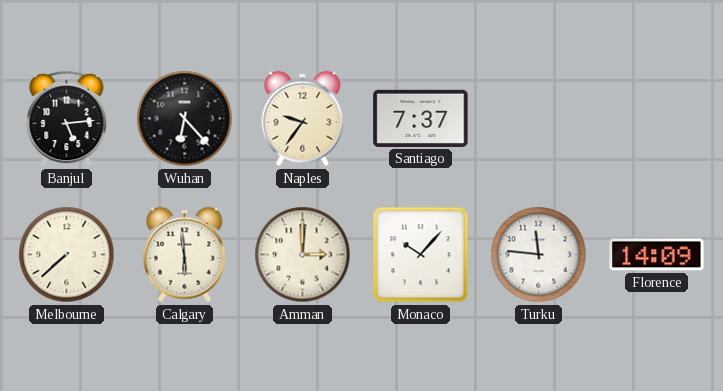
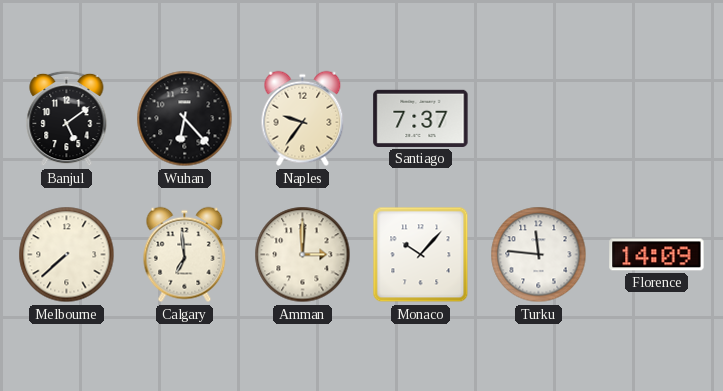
Banjul: 5:14 -> 5:09 (67, 119)
Calgary: 5:59 -> 6:59 (185, 255)
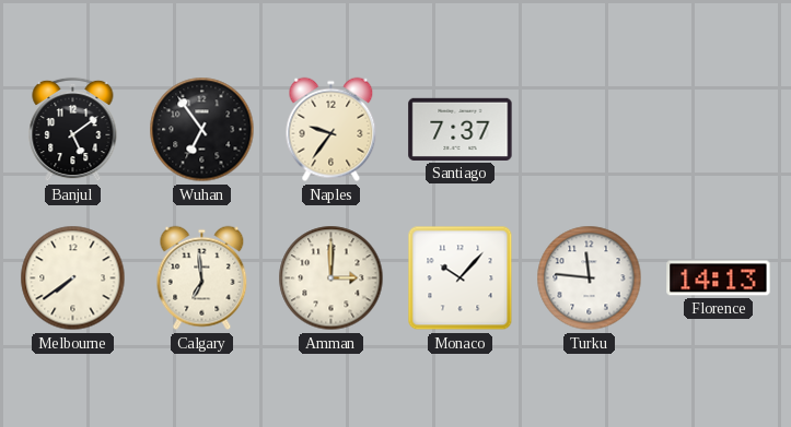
Wuhan: 6:23 -> 6:54 (202, 130)
Melbourne: 7:38 -> 7:39 (73, 278)
Florence: 14:09 -> 14:13 (719, 278)
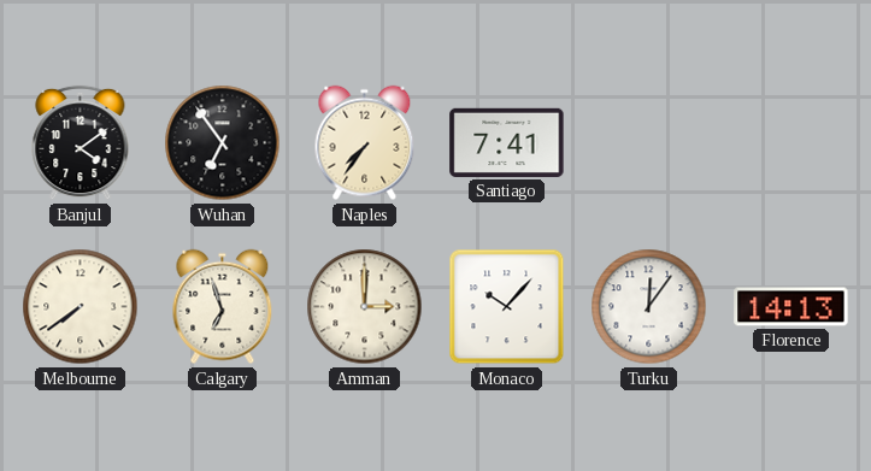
Banjul: 5:09 -> 4:09 (81, 143)
Naples: 9:36 -> 7:36 (365, 143)
Santiago: 7:37 -> 7:41 (507, 142)
Calgary: 6:59 -> 6:57 (223, 307)
Turku: 11:46 -> 12:06 (649, 307)
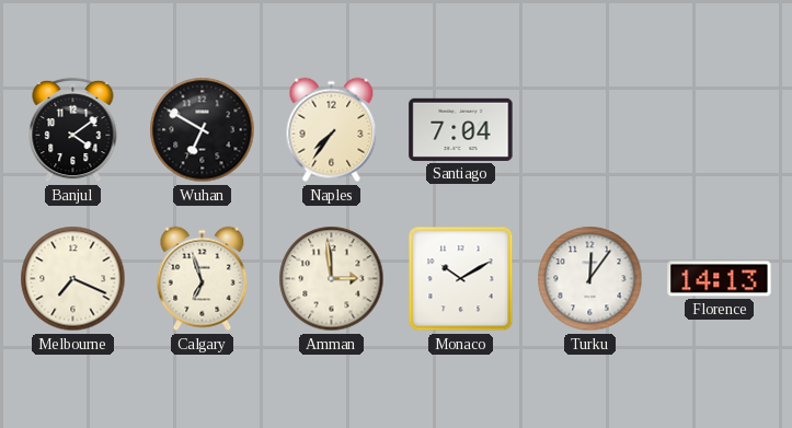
Wuhan: 6:54 -> 6:50 (203, 130)
Santiago: 7:41 -> 7:04 (461, 129)
Melbourne: 7:39 -> 7:19 (73, 279)
Amman: 3:00 -> 2:59 (332, 279)
Monaco: 10:07 -> 10:10 (461, 279)
